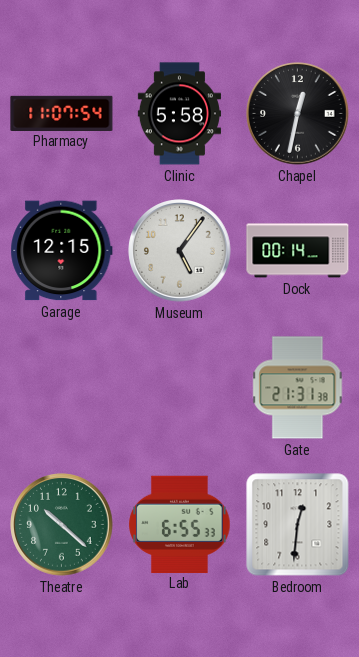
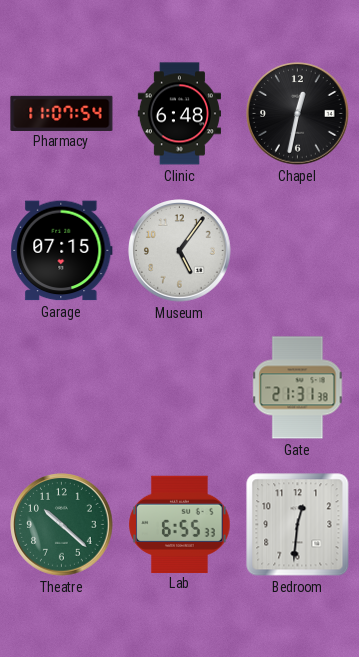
Clinic: 5:58 -> 6:48 (179, 114)
Garage: 12:15 -> 07:15 (62, 251)
Dock: 00:14 -> none (298, 251)
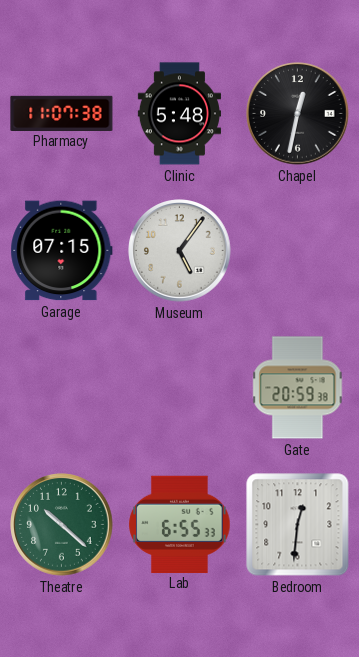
Pharmacy: 11:07:54 -> 11:07:38 (62, 113)
Clinic: 6:48 -> 5:48 (179, 114)
Gate: 21:31 -> 20:59 (298, 388)
